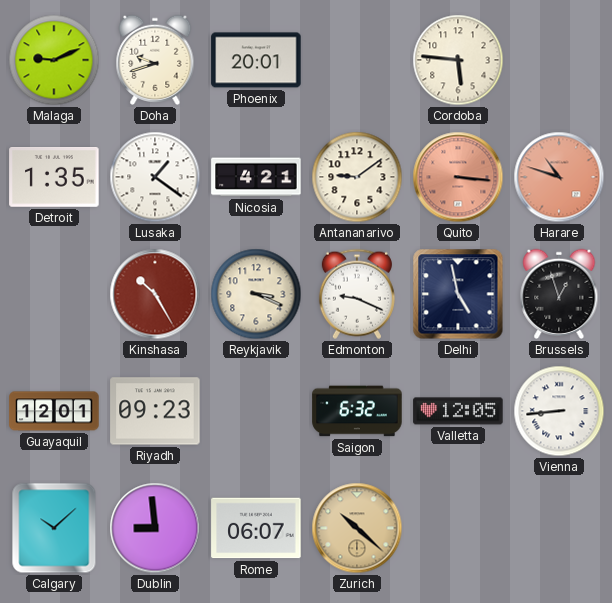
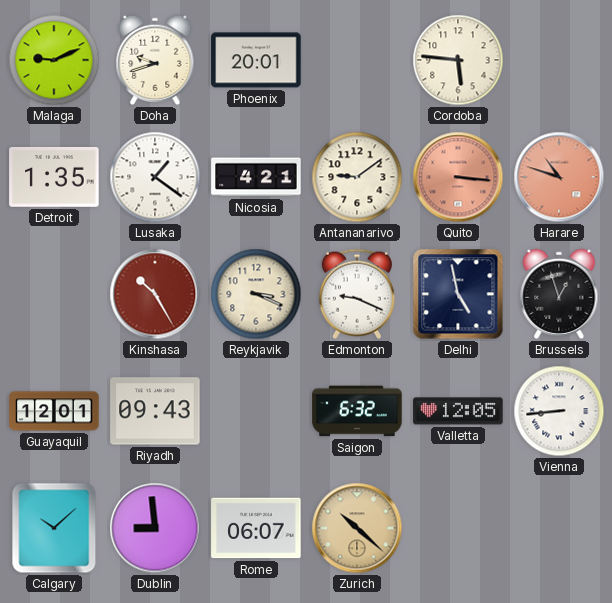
Riyadh: 09:23 -> 09:43 (155, 411)
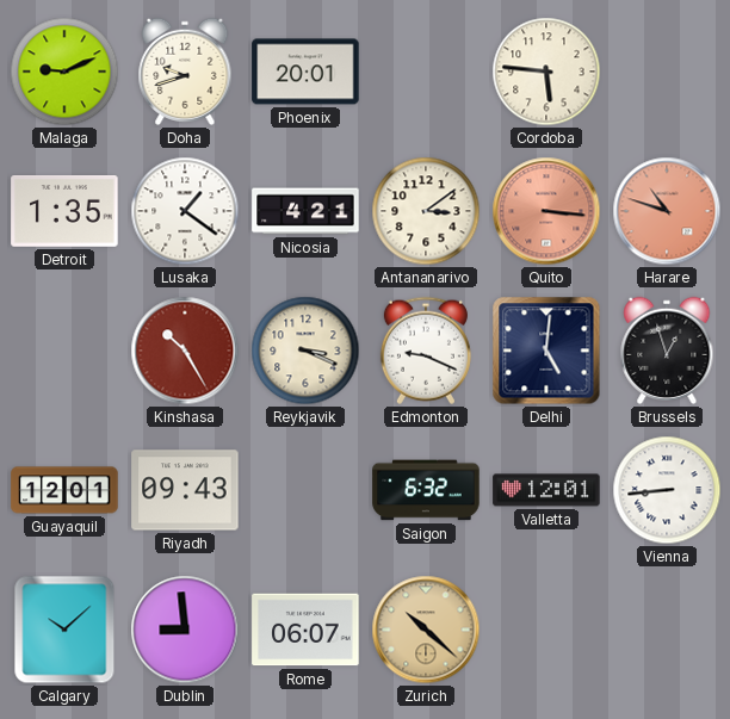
Antananarivo: 9:09 -> 3:09 (426, 211)
Delhi: 4:58 -> 5:01 (546, 351)
Valletta: 12:05 -> 12:01 (546, 490)
